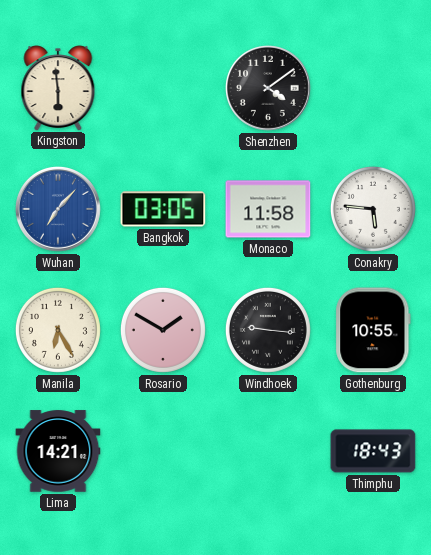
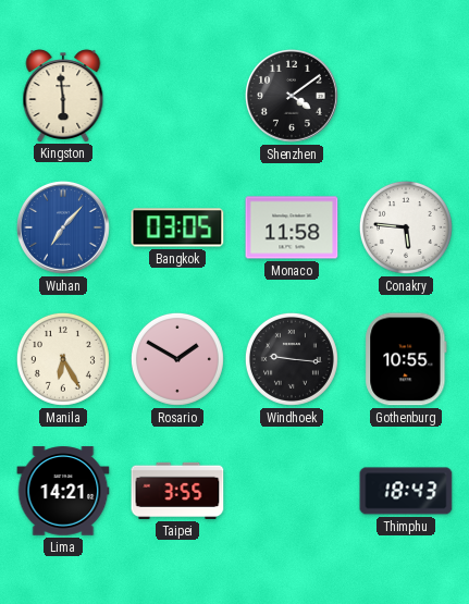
Taipei: none -> 3:55 (177, 491)
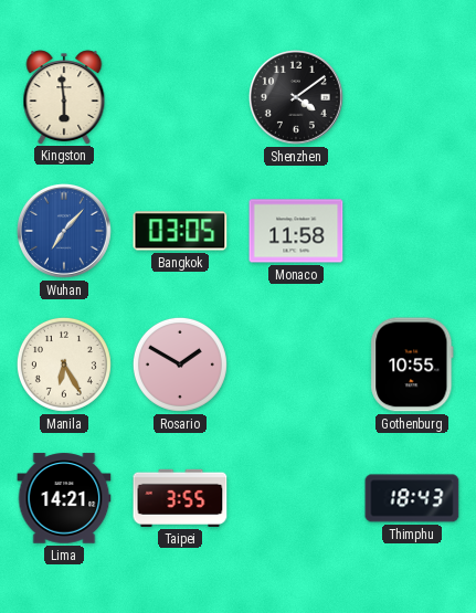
Conakry: 5:46 -> none (406, 227)
Windhoek: 9:16 -> none (292, 359)
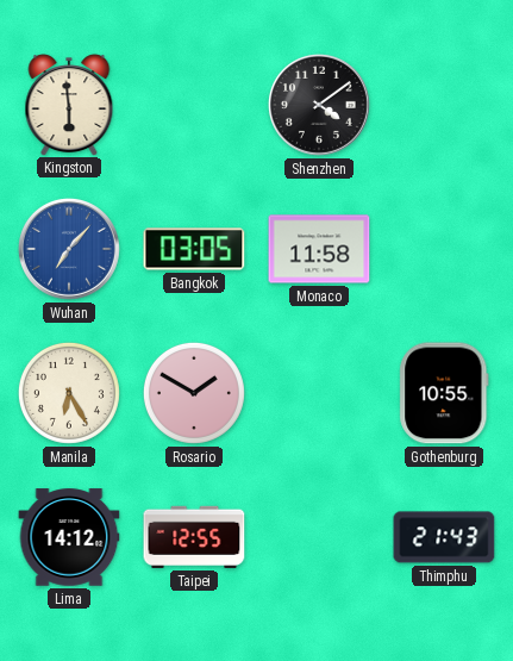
Lima: 14:21 -> 14:12 (69, 537)
Taipei: 3:55 -> 12:55 (194, 537)
Thimphu: 18:43 -> 21:43 (444, 537)
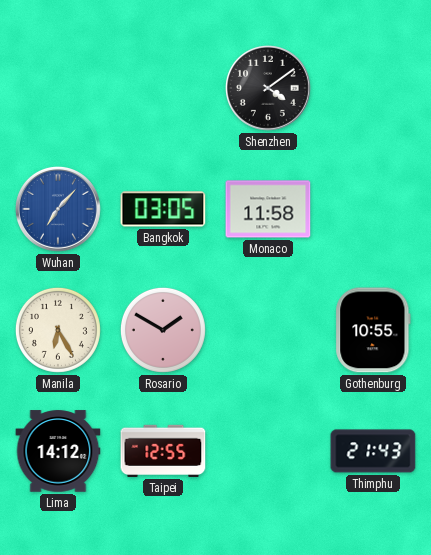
Kingston: 5:59 -> none (69, 105)
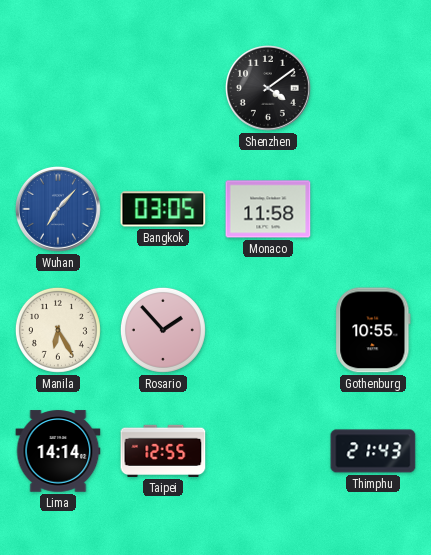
Rosario: 1:50 -> 1:53 (163, 330)
Lima: 14:12 -> 14:14 (58, 451)
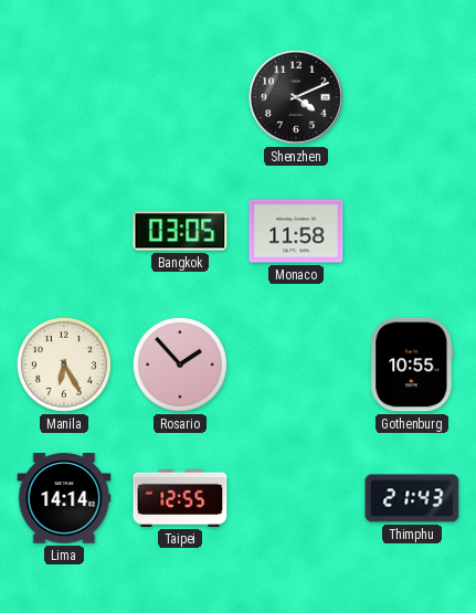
Shenzhen: 4:09 -> 4:11 (296, 97)
Wuhan: 7:07 -> none (58, 209)
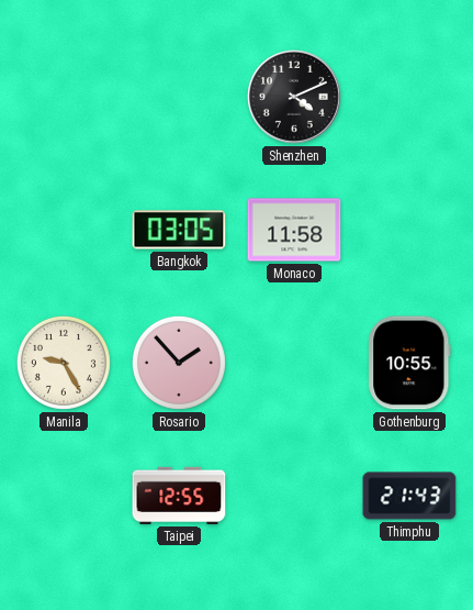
Manila: 6:25 -> 9:25 (64, 363)
Lima: 14:14 -> none (64, 498)
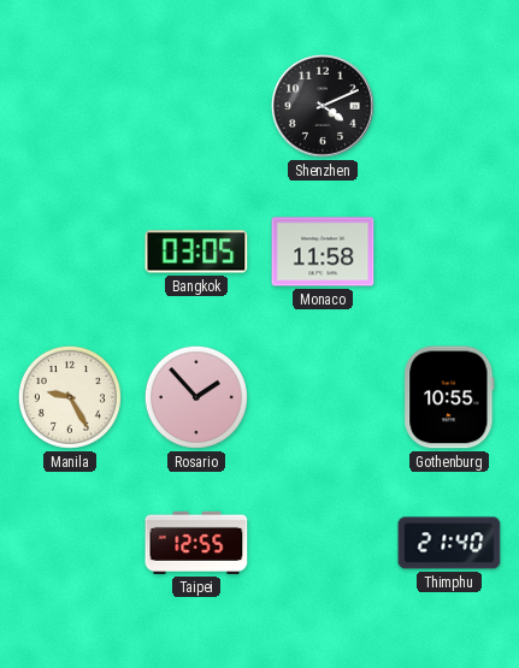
Thimphu: 21:43 -> 21:40 (449, 543)
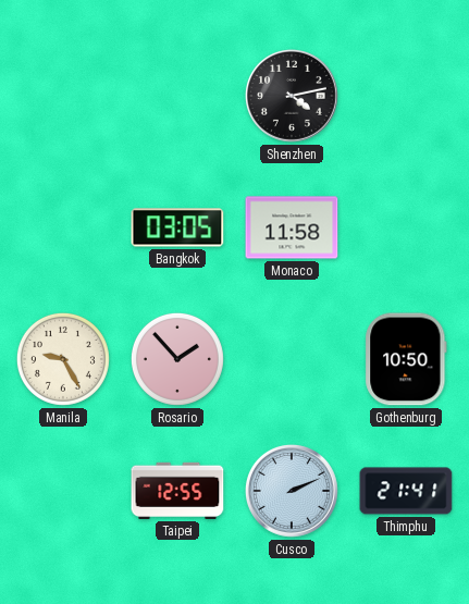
Shenzhen: 4:11 -> 4:13 (292, 96)
Gothenburg: 10:55 -> 10:50 (406, 359)
Cusco: none -> 2:11 (292, 491)
Thimphu: 21:40 -> 21:41 (406, 491)
